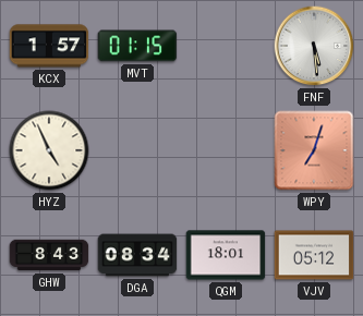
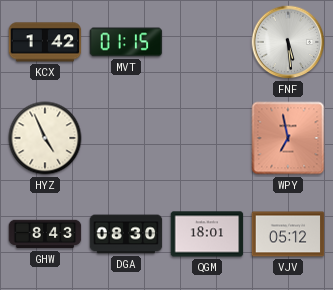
KCX: 1:57 -> 1:42 (45, 42)
WPY: 7:03 -> 6:58 (288, 138)
DGA: 08:34 -> 08:30 (126, 234)
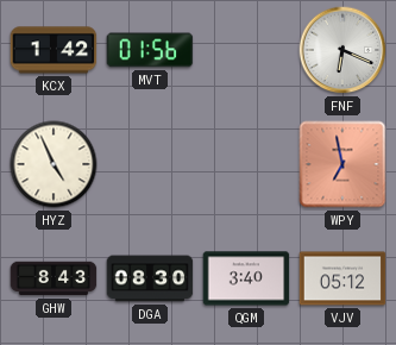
MVT: 01:15 -> 01:56 (150, 50)
FNF: 5:29 -> 6:19 (342, 50)
QGM: 18:01 -> 3:40 (246, 278)
